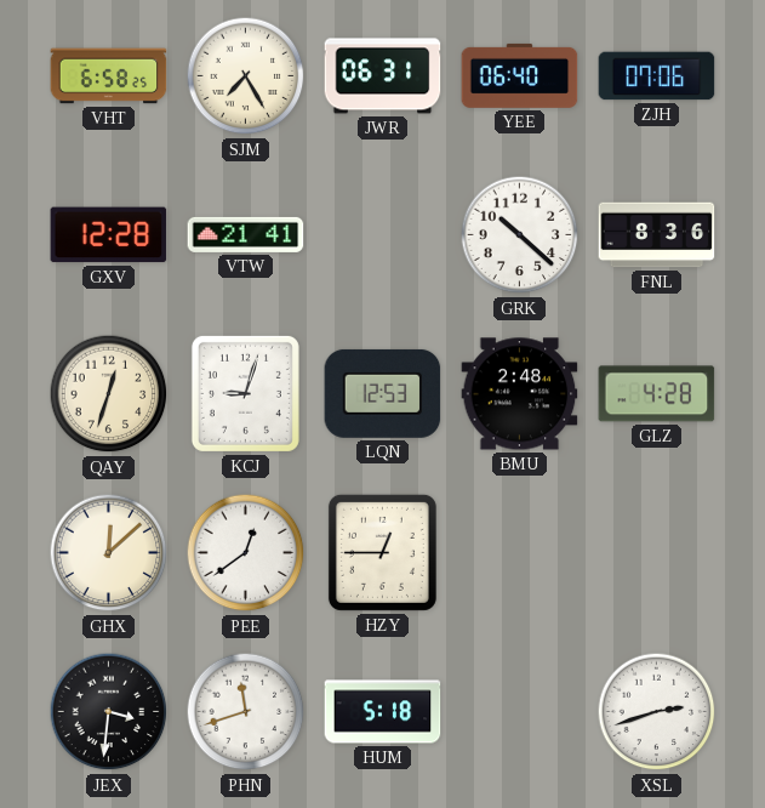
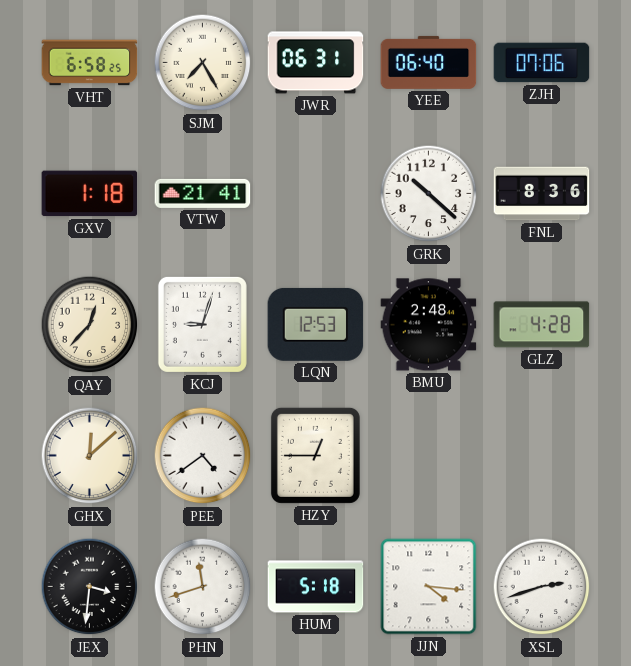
GXV: 12:28 -> 1:18 (90, 194)
QAY: 12:33 -> 12:37 (90, 325)
PEE: 12:39 -> 4:39 (203, 456)
JJN: none -> 4:16 (429, 587)
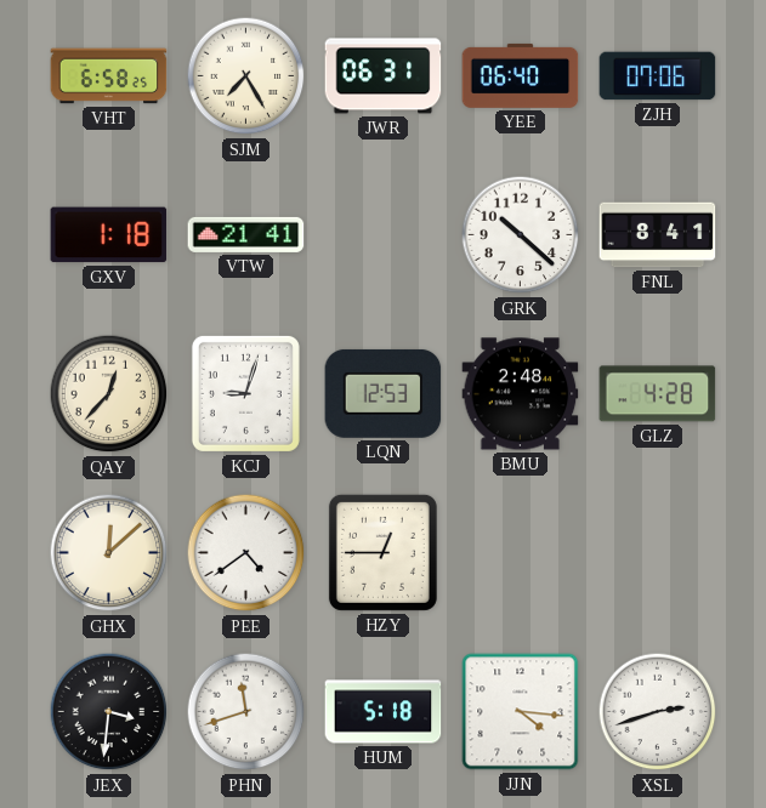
FNL: 8:36 -> 8:41 (658, 235)
